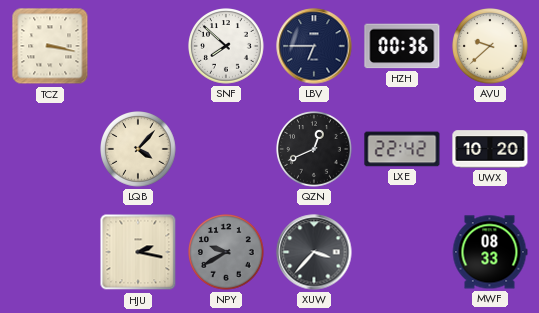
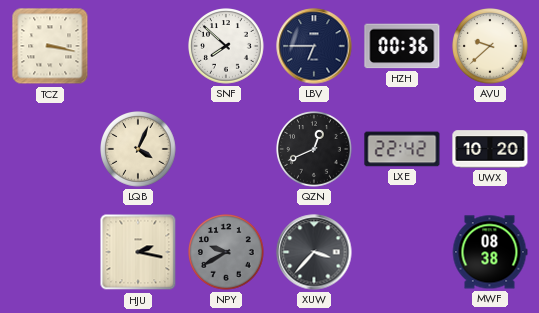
LQB: 4:07 -> 4:04 (139, 150)
MWF: 08:33 -> 08:38 (490, 252)
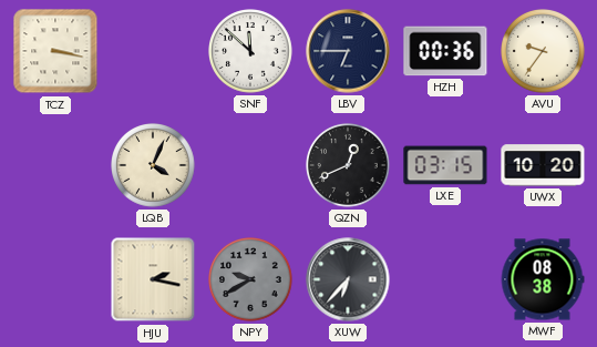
SNF: 7:52 -> 11:52 (251, 52)
AVU: 9:38 -> 9:36 (544, 52)
LXE: 22:42 -> 03:15 (445, 165)
XUW: 3:37 -> 6:37 (348, 279)
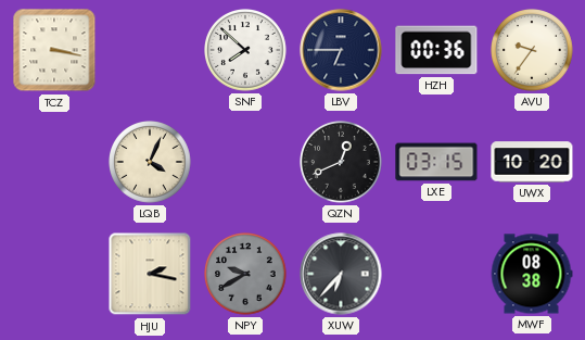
SNF: 11:52 -> 7:52 (246, 51)
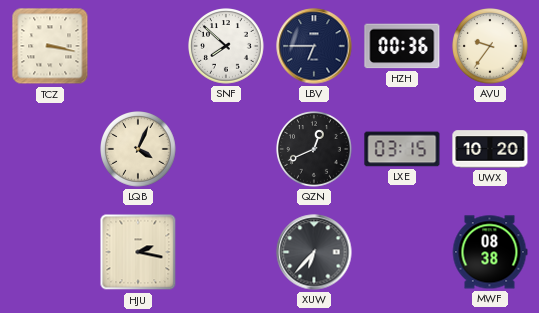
NPY: 9:40 -> none (246, 275)
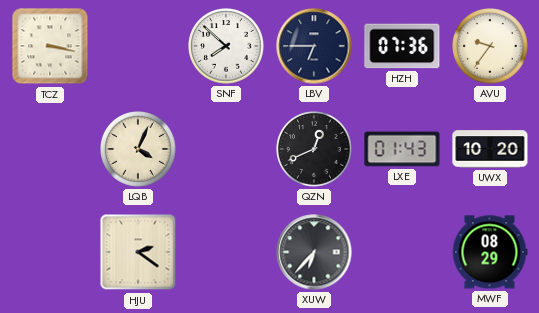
HZH: 00:36 -> 07:36 (402, 46)
LXE: 03:15 -> 01:43 (402, 149)
HJU: 2:17 -> 2:21 (138, 252)
MWF: 08:38 -> 08:29 (490, 252)
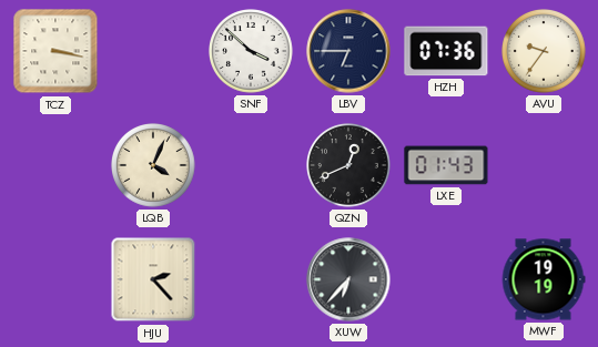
SNF: 7:52 -> 3:52 (252, 52)
UWX: 10:20 -> none (490, 149)
HJU: 2:21 -> 2:23 (153, 279)
MWF: 08:29 -> 19:19 (544, 279)
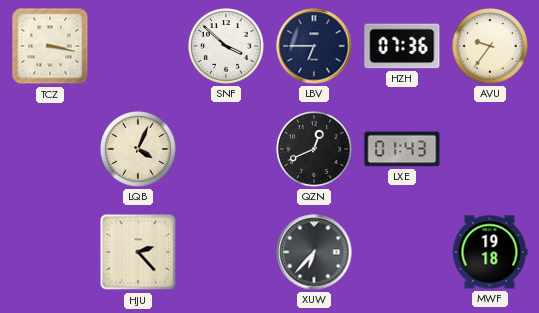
MWF: 19:19 -> 19:18 (490, 252)
